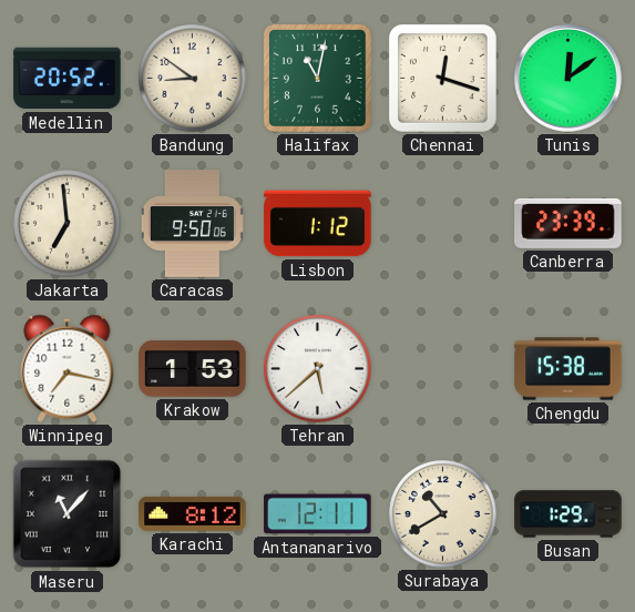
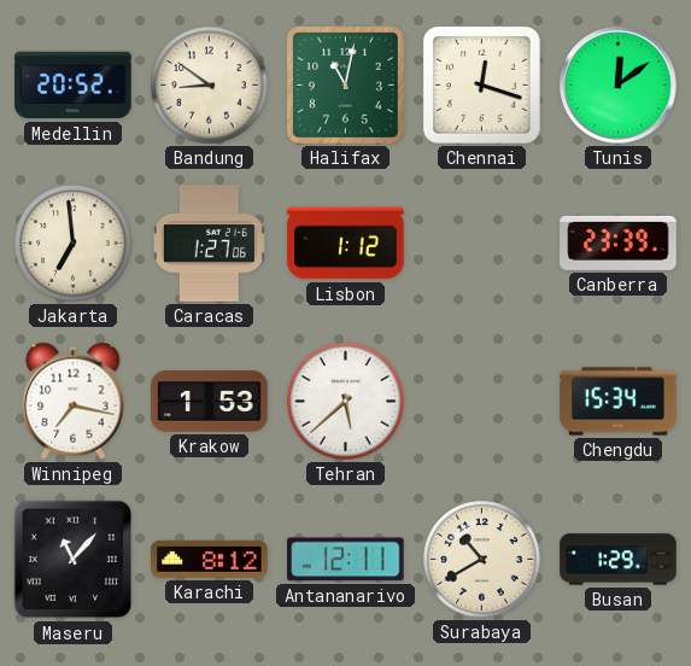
Caracas: 9:50 -> 1:27 (209, 244)
Chengdu: 15:38 -> 15:34 (619, 402)
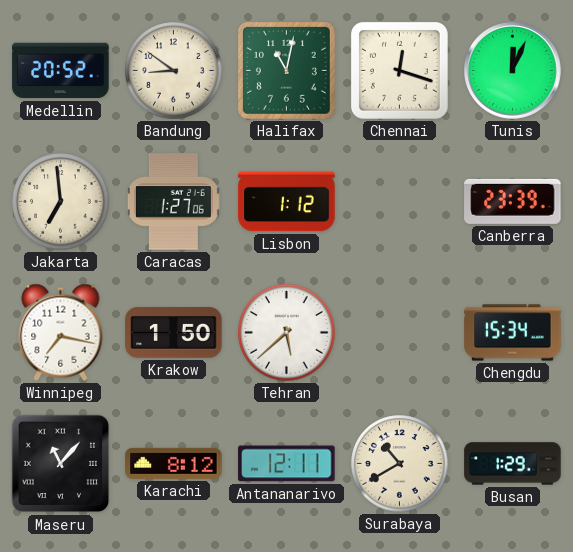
Tunis: 12:09 -> 12:04 (513, 71)
Krakow: 1:53 -> 1:50 (174, 333)
